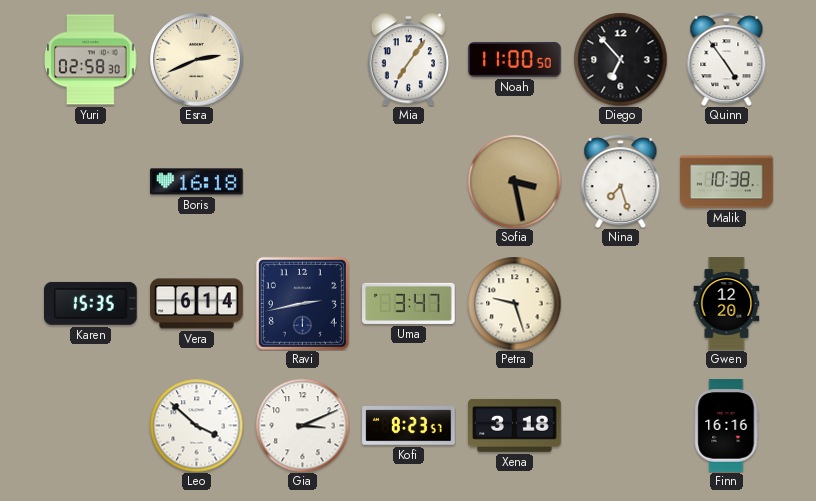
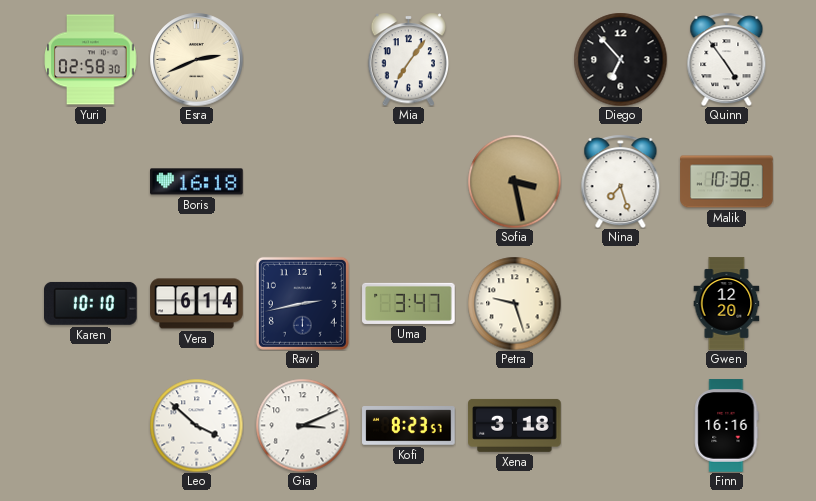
Noah: 11:00 -> none (515, 59)
Karen: 15:35 -> 10:10 (91, 303)
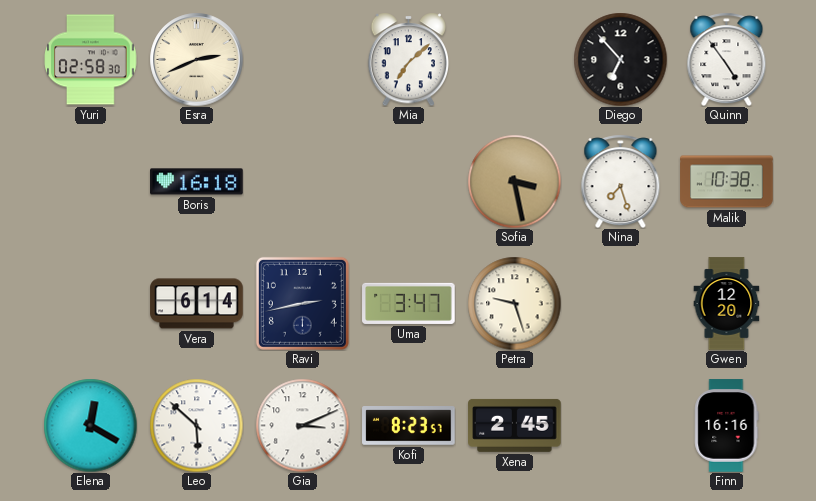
Mia: 7:06 -> 7:08 (409, 59)
Karen: 10:10 -> none (91, 303)
Elena: none -> 12:20 (90, 425)
Leo: 3:52 -> 5:52 (196, 425)
Xena: 3:18 -> 2:45 (515, 425)
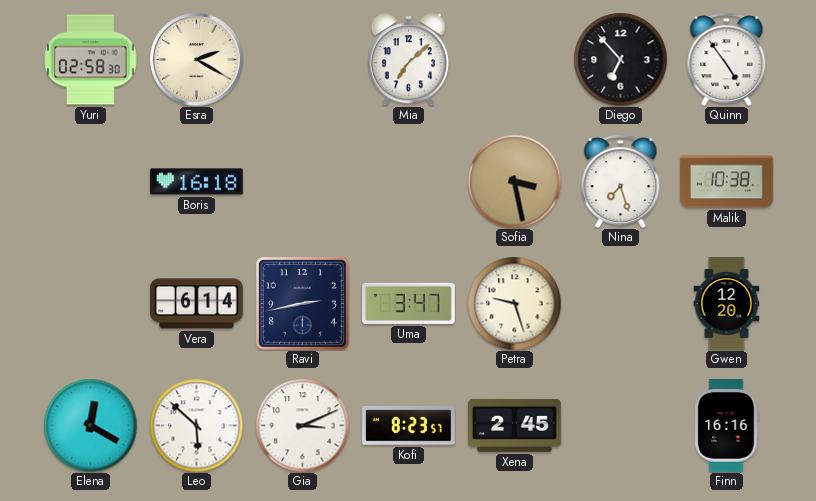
Esra: 2:41 -> 2:20 (196, 59)
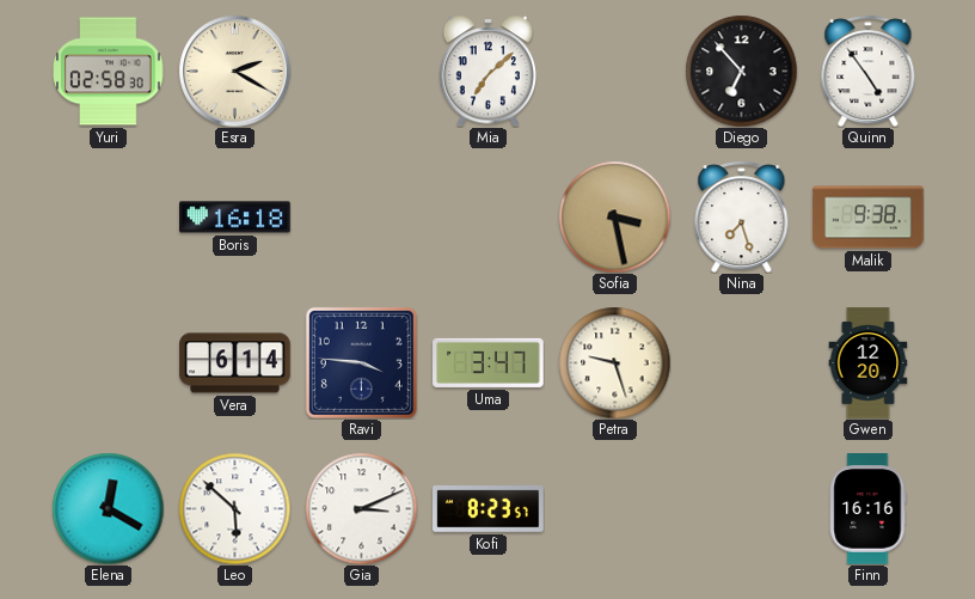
Malik: 10:38 -> 9:38 (869, 218)
Ravi: 2:43 -> 3:46 (361, 362)
Xena: 2:45 -> none (515, 425)
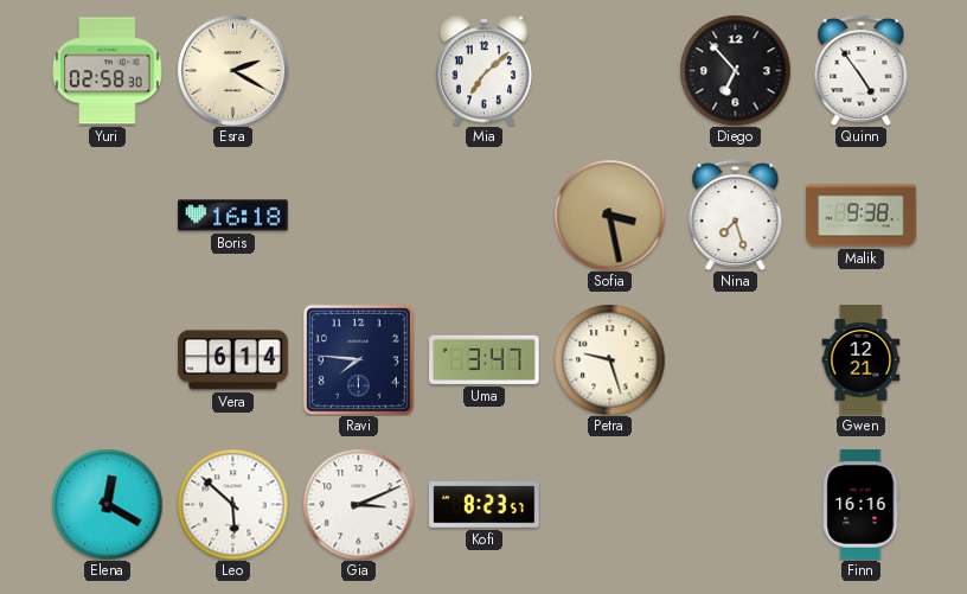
Ravi: 3:46 -> 7:46 (358, 359)
Gwen: 12:20 -> 12:21 (862, 360)
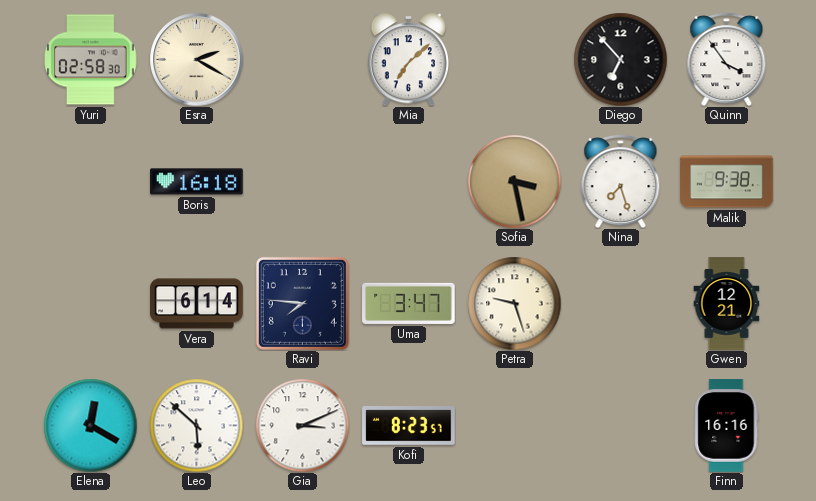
Quinn: 4:54 -> 3:54 (727, 59)
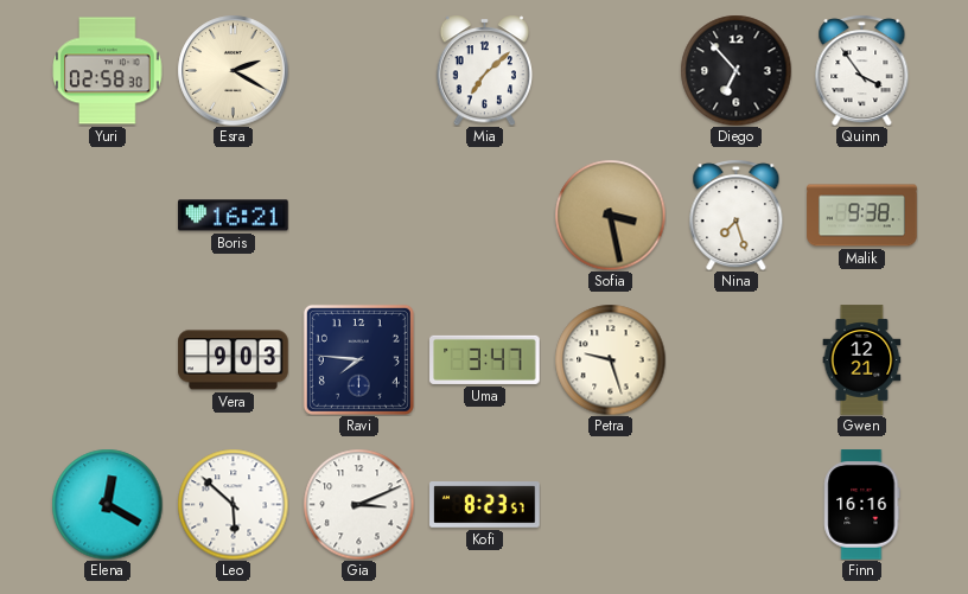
Boris: 16:18 -> 16:21 (234, 216)
Vera: 6:14 -> 9:03 (234, 360)
